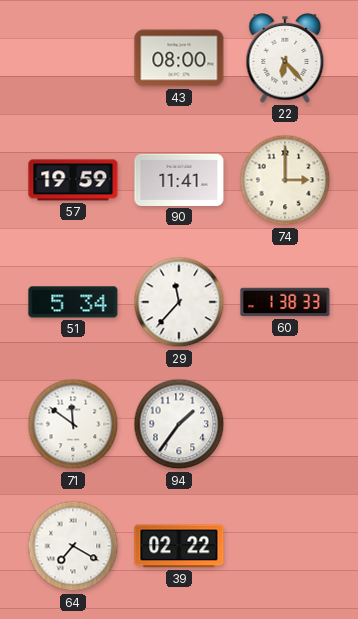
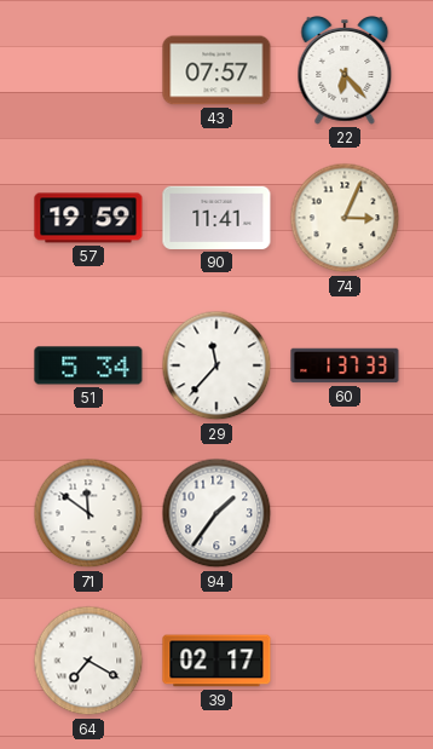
43: 08:00 -> 07:57 (217, 70)
74: 3:00 -> 3:04 (345, 218)
60: 1:38 -> 1:37 (345, 365)
39: 02:22 -> 02:17 (217, 661)
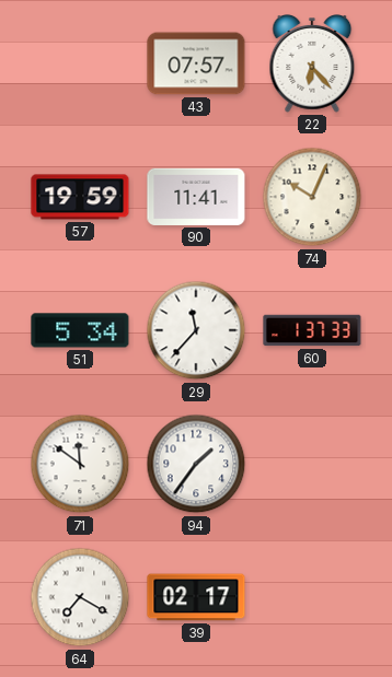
74: 3:04 -> 10:04 (312, 197)
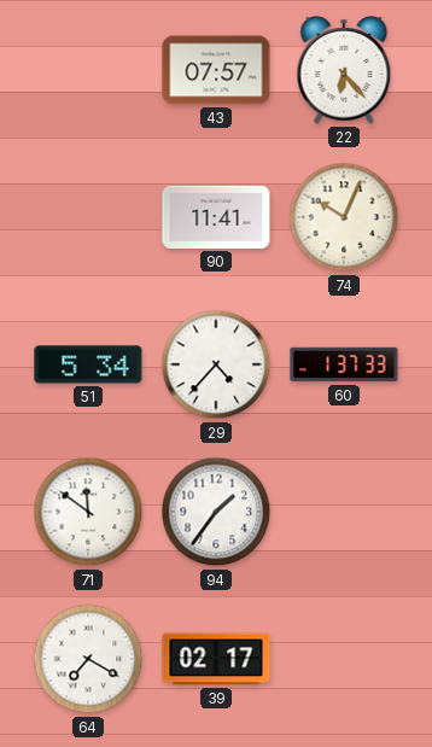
57: 19:59 -> none (80, 197)
29: 11:37 -> 4:37 (216, 364)
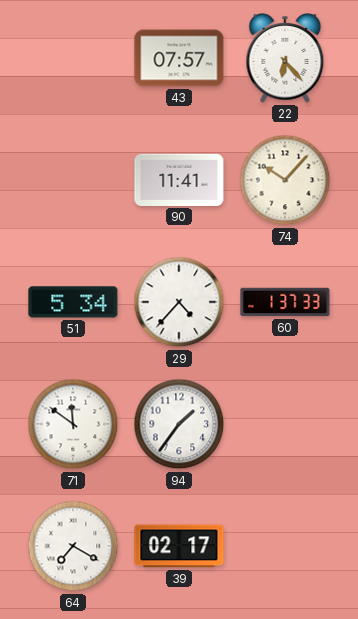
74: 10:04 -> 10:07 (285, 180)
